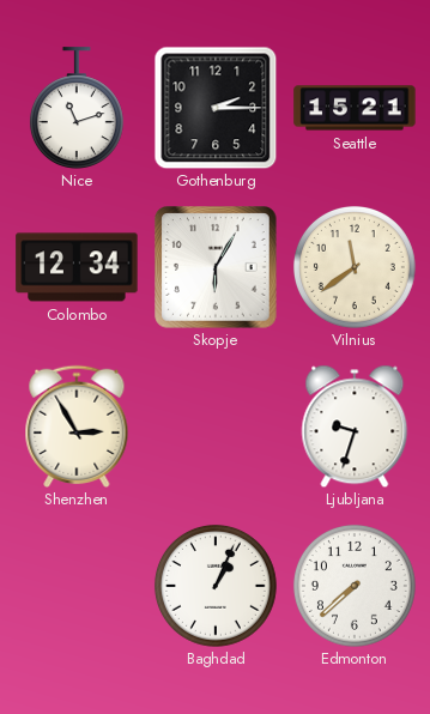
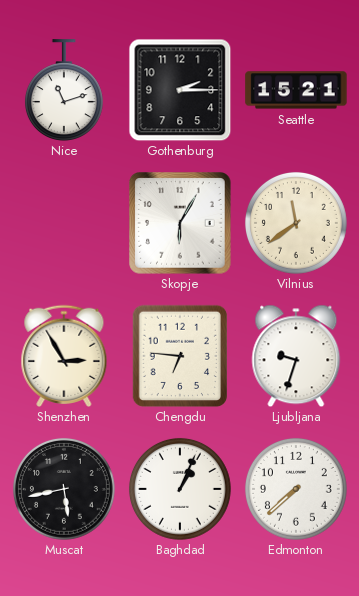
Colombo: 12:34 -> none (77, 267)
Chengdu: none -> 6:46 (179, 356)
Muscat: none -> 5:43 (64, 489)
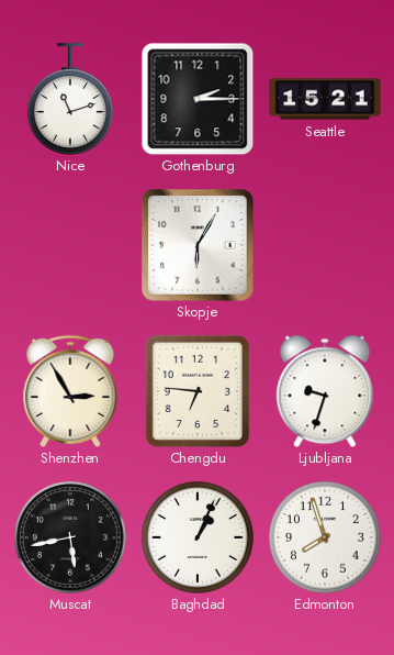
Vilnius: 11:39 -> none (296, 223)
Edmonton: 7:38 -> 7:57 (325, 537)
